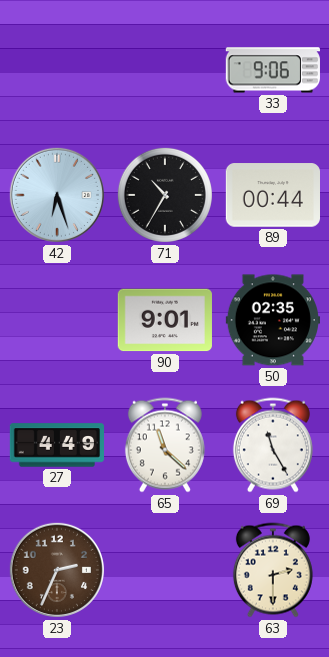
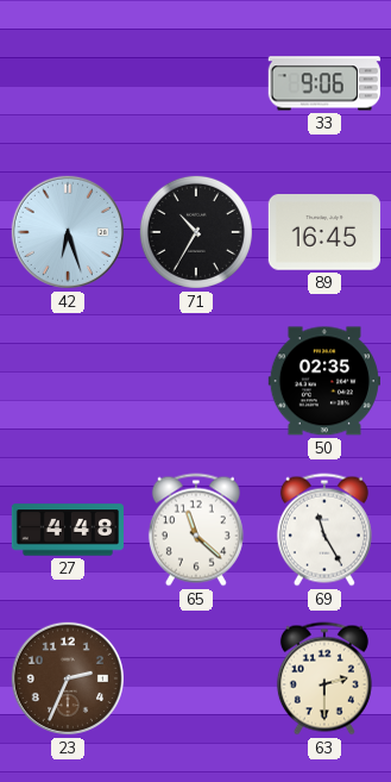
89: 00:44 -> 16:45 (323, 232)
90: 9:01 -> none (164, 320)
27: 4:49 -> 4:48 (67, 530)
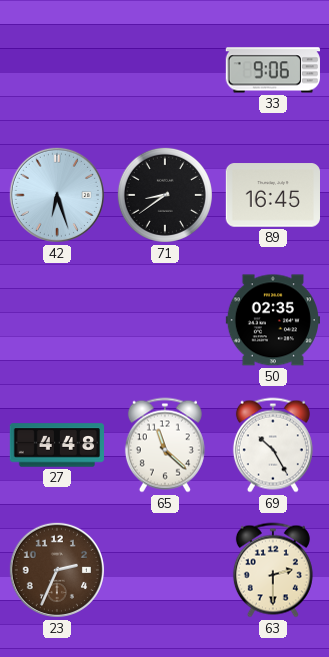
71: 10:35 -> 8:39 (165, 195)
69: 11:25 -> 10:25 (273, 445)
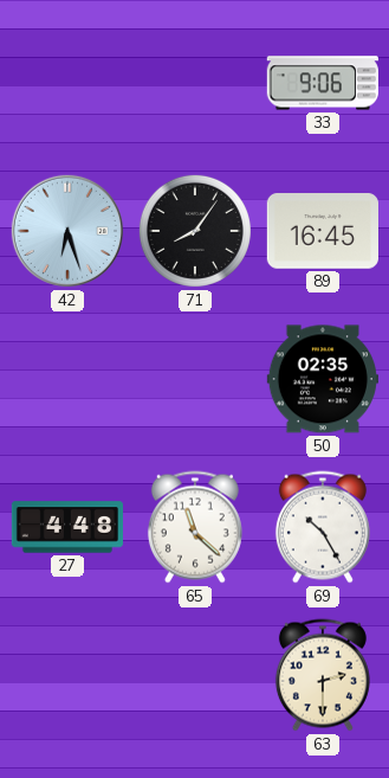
71: 8:39 -> 8:06 (195, 231)
23: 2:34 -> none (57, 570)
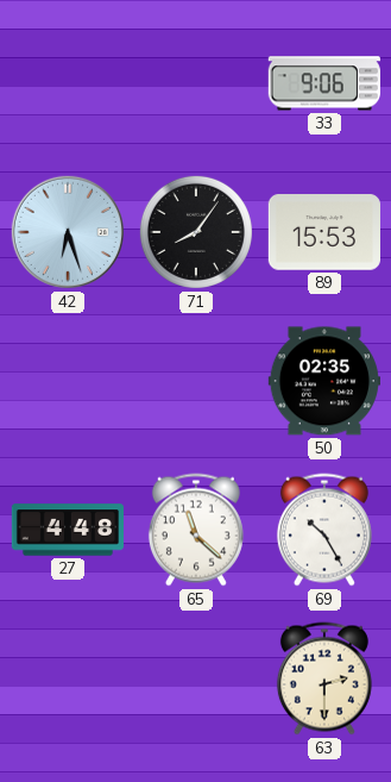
89: 16:45 -> 15:53 (323, 232)
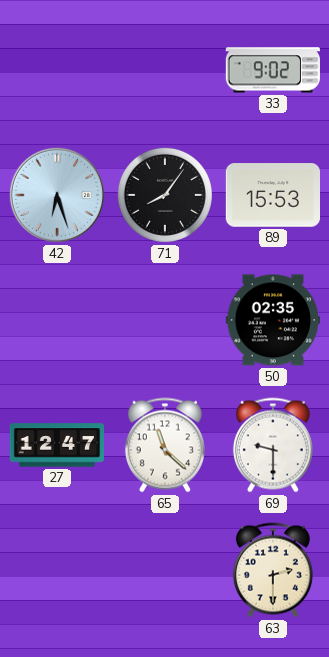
33: 9:06 -> 9:02 (273, 70)
27: 4:48 -> 12:47 (56, 445)
69: 10:25 -> 9:30 (273, 445)
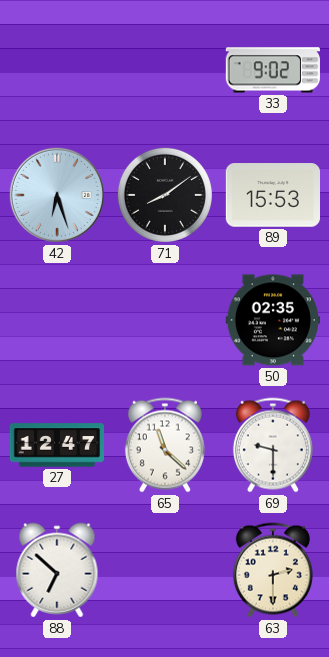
71: 8:06 -> 8:09 (165, 195)
88: none -> 6:52 (57, 570)
